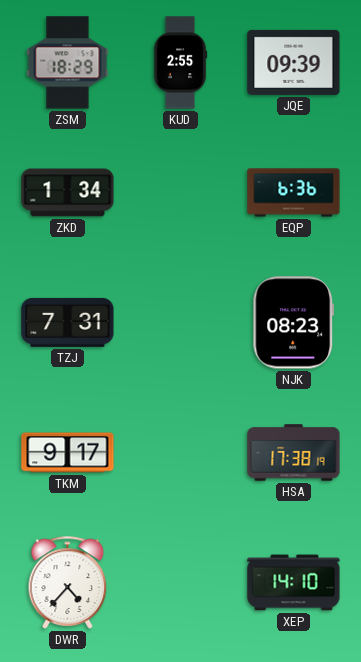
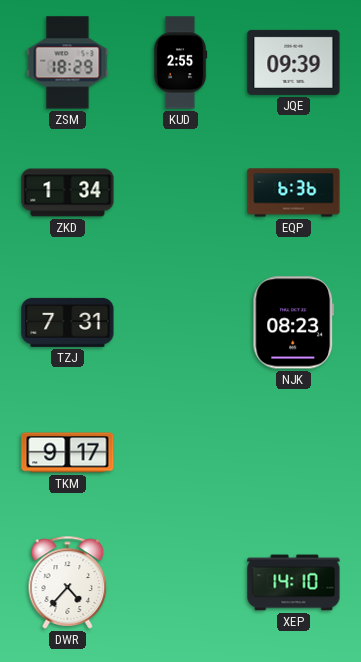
HSA: 17:38 -> none (294, 453)
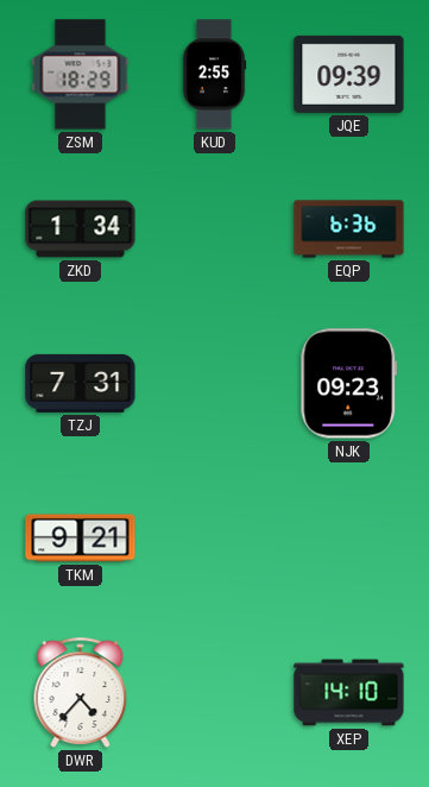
NJK: 08:23 -> 09:23 (349, 384)
TKM: 9:17 -> 9:21 (81, 539)
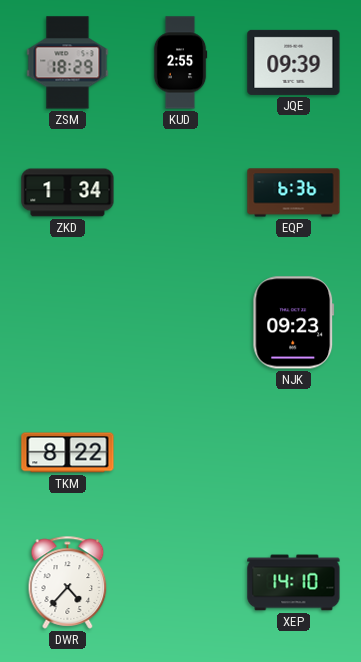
TZJ: 7:31 -> none (81, 383)
TKM: 9:21 -> 8:22 (68, 453)
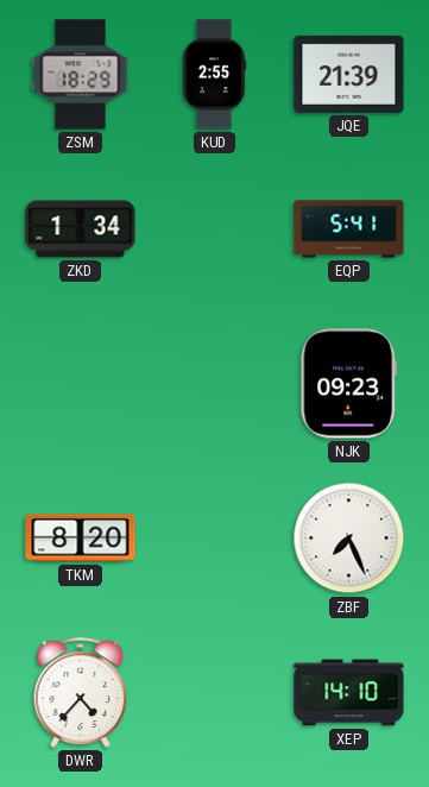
JQE: 09:39 -> 21:39 (349, 74)
EQP: 6:36 -> 5:41 (349, 229)
TKM: 8:22 -> 8:20 (81, 539)
ZBF: none -> 7:26 (349, 539)
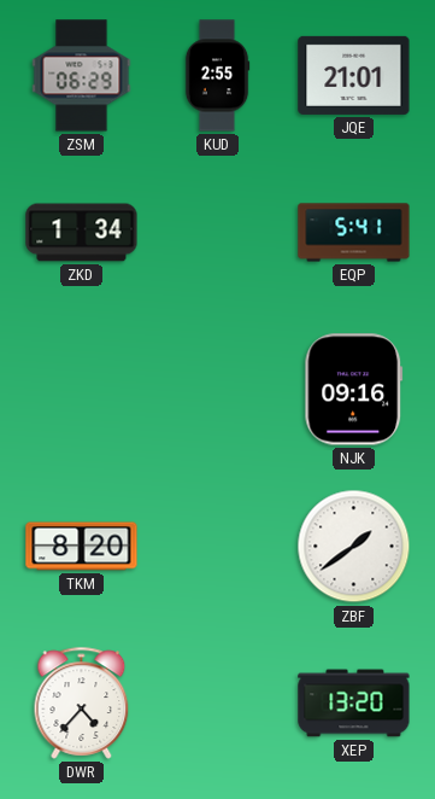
ZSM: 18:29 -> 06:29 (82, 76)
JQE: 21:39 -> 21:01 (354, 75)
NJK: 09:23 -> 09:16 (354, 390)
ZBF: 7:26 -> 1:39 (354, 547)
XEP: 14:10 -> 13:20 (354, 704)
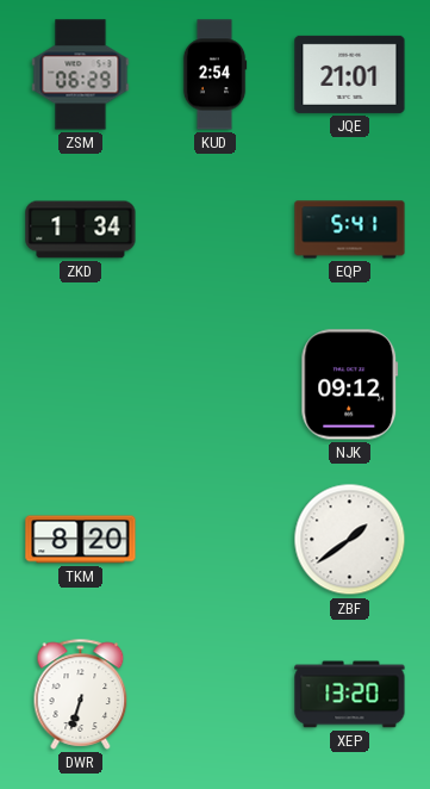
KUD: 2:55 -> 2:54 (214, 75)
NJK: 09:16 -> 09:12 (350, 385)
DWR: 4:37 -> 6:33 (81, 694)
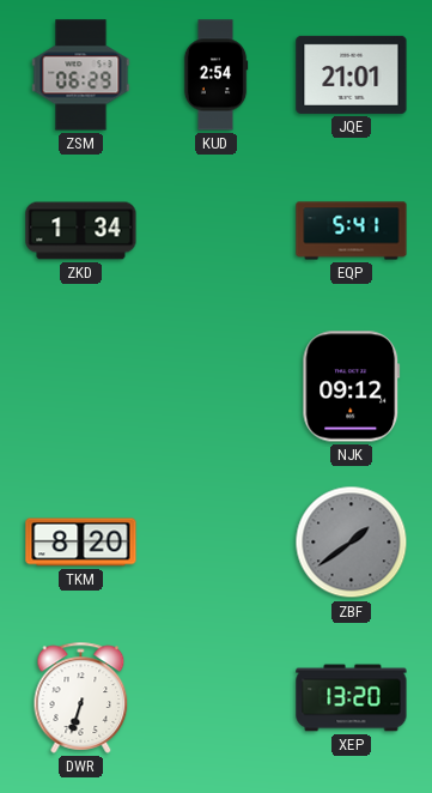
ZBF dial: white -> grey (352, 543)
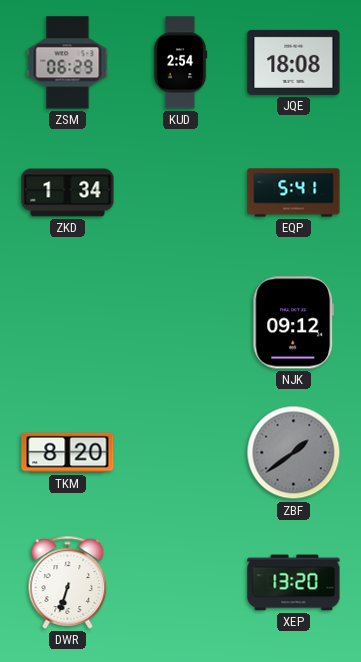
JQE: 21:01 -> 18:08 (294, 62)
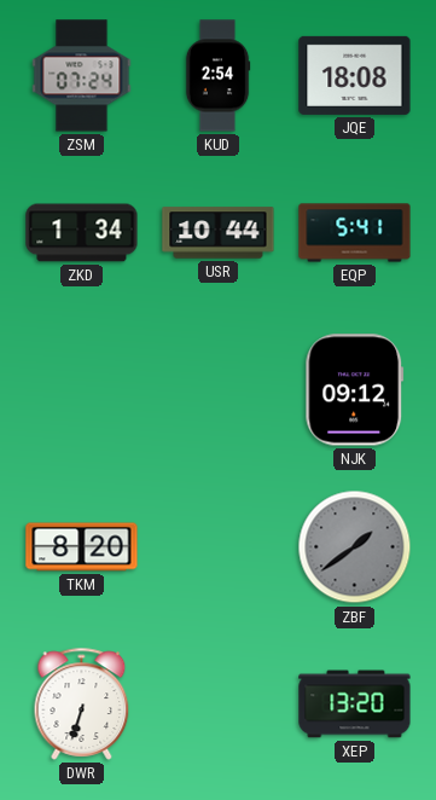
ZSM: 06:29 -> 07:24 (82, 76)
USR: none -> 10:44 (219, 233)
